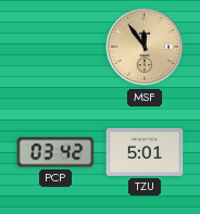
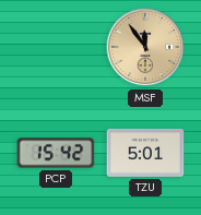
PCP: 03:42 -> 15:42 (56, 153)
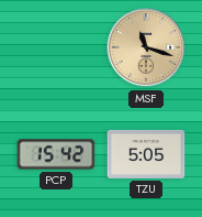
MSF: 11:54 -> 11:18 (146, 47)
TZU: 5:01 -> 5:05 (146, 154)
